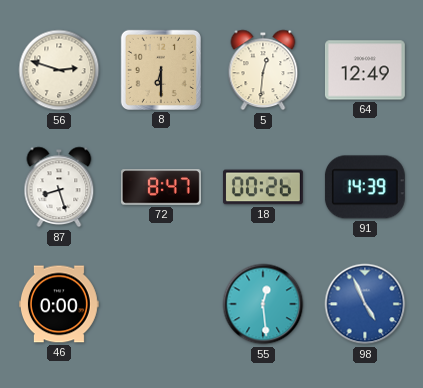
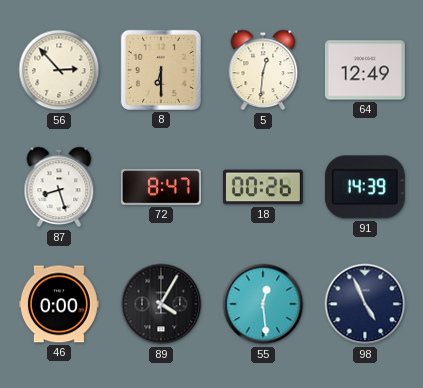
56: 2:48 -> 2:53 (59, 70)
89: none -> 4:05 (161, 304)
98 dial: blue -> navy (365, 304)
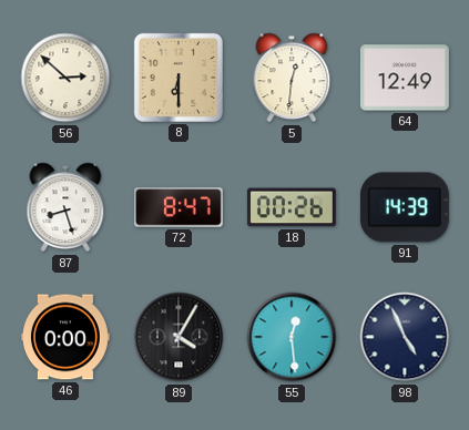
56: 2:53 -> 2:52 (65, 78)
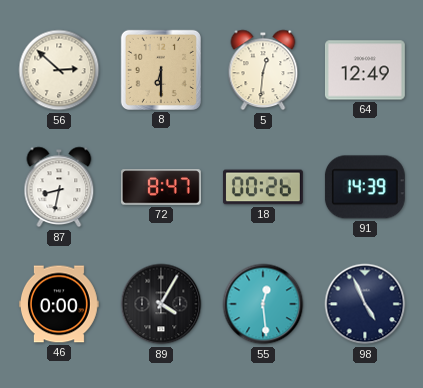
87: 8:27 -> 8:32 (59, 187)
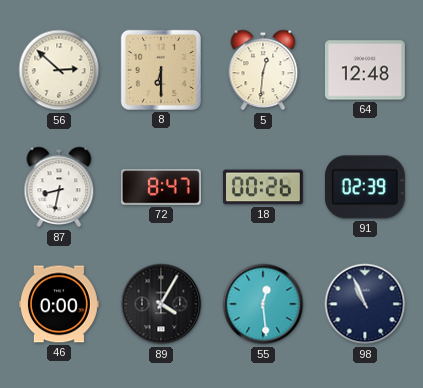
64: 12:49 -> 12:48 (365, 70)
91: 14:39 -> 02:39 (365, 187)
98: 4:56 -> 10:56 (365, 304)
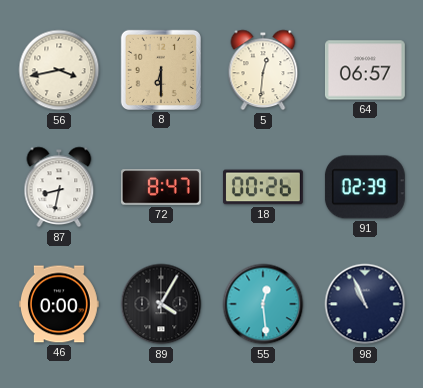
56: 2:52 -> 3:43 (59, 70)
64: 12:48 -> 06:57 (365, 70)
